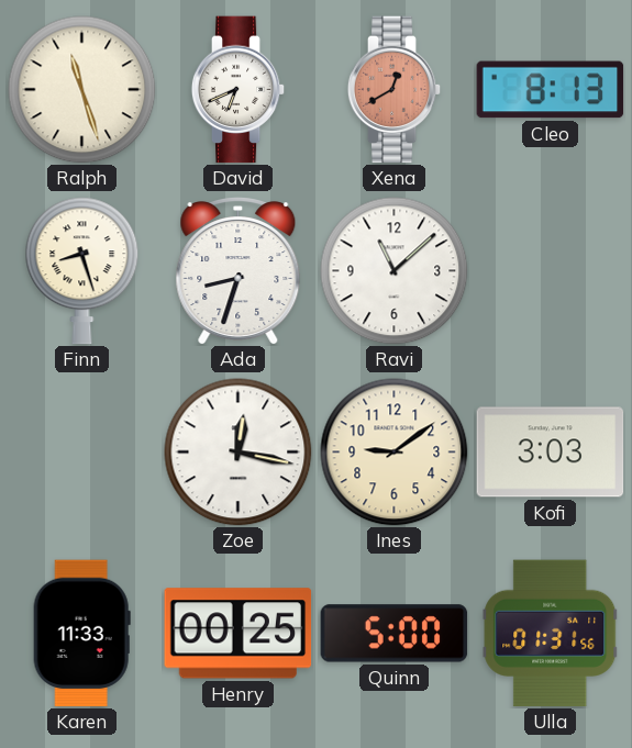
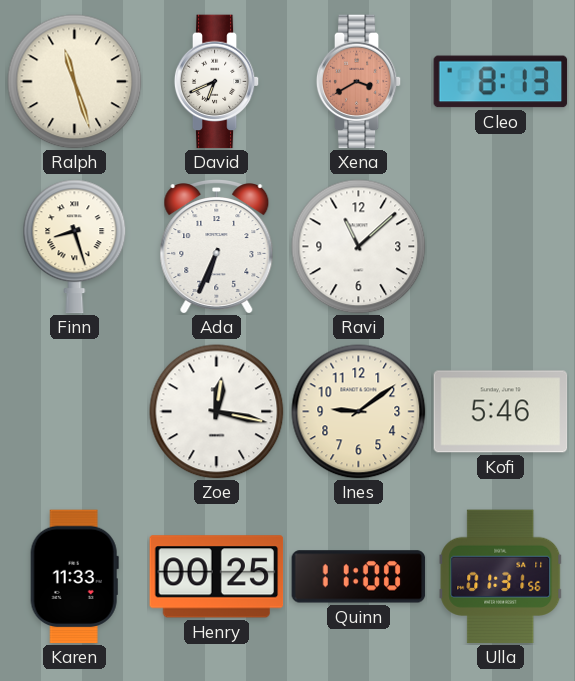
Xena: 12:40 -> 3:40 (359, 82)
Ada: 8:33 -> 6:34 (217, 246)
Kofi: 3:03 -> 5:46 (501, 412)
Quinn: 5:00 -> 11:00 (359, 577)
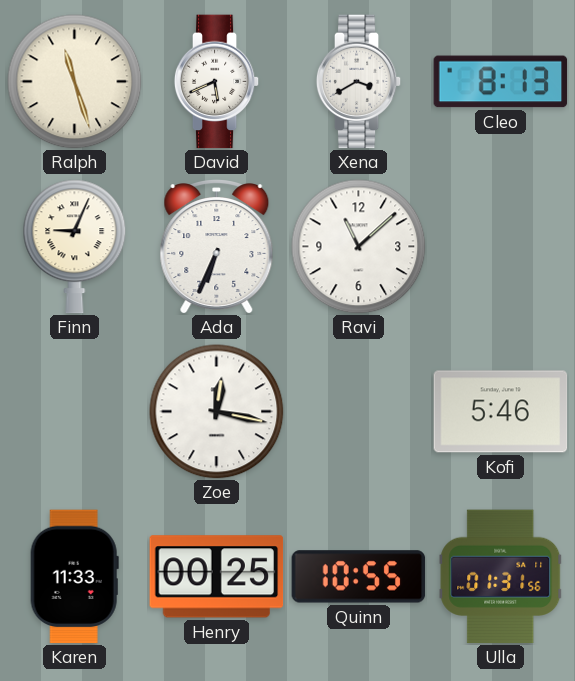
David: 6:41 -> 5:41 (217, 82)
Xena dial: salmon -> white (359, 82)
Finn: 8:27 -> 9:04 (75, 247)
Ines: 9:09 -> none (359, 412)
Quinn: 11:00 -> 10:55 (359, 577)
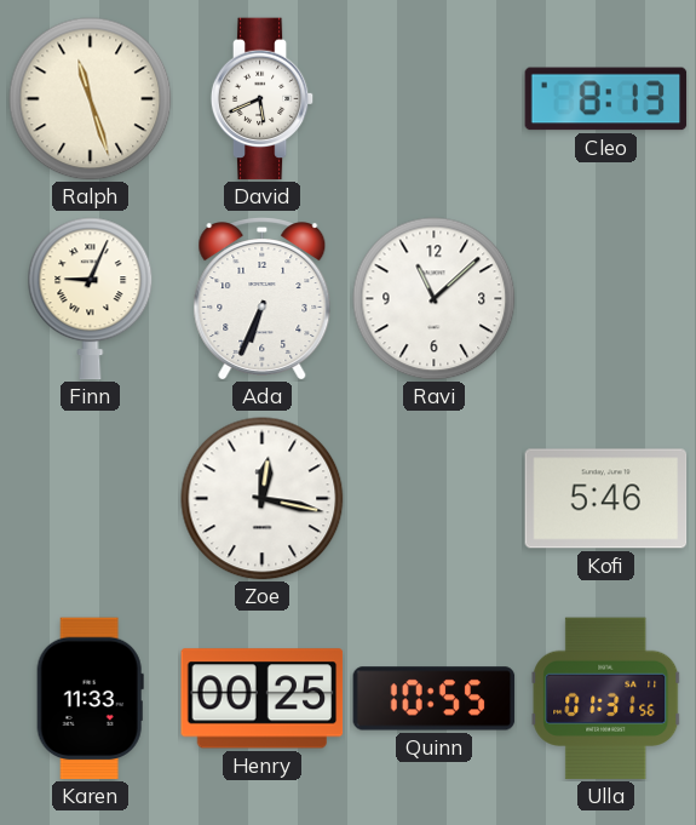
Xena: 3:40 -> none (359, 82)
